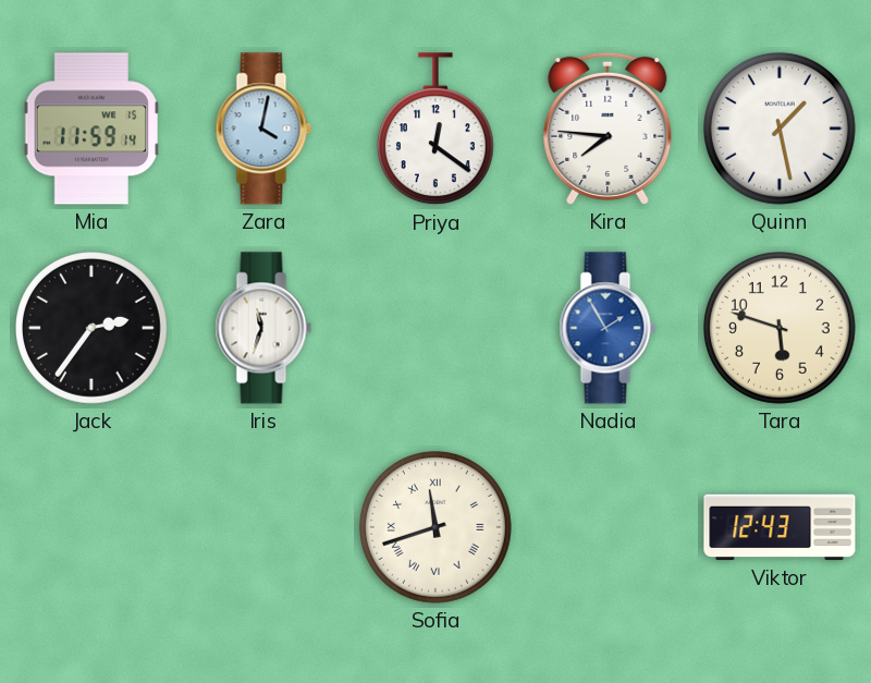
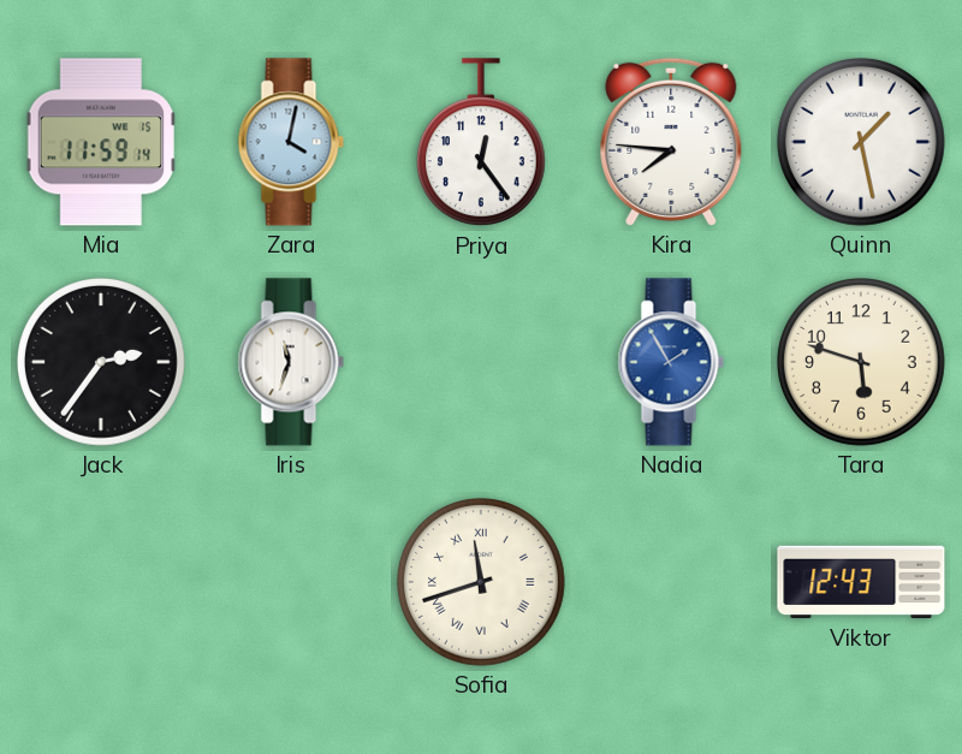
Priya: 12:21 -> 12:24 (481, 143)
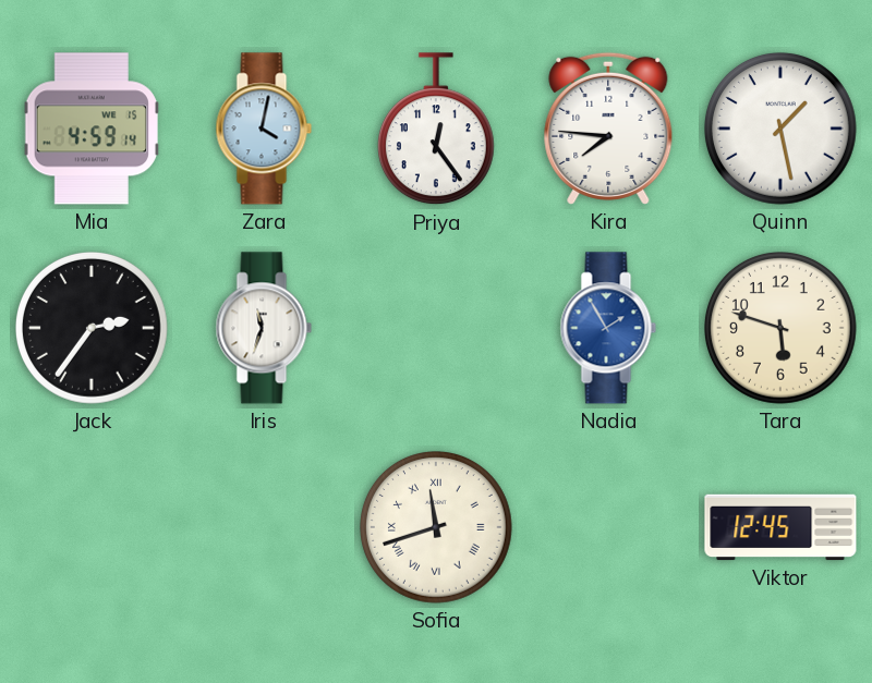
Mia: 11:59 -> 4:59 (90, 129)
Viktor: 12:43 -> 12:45 (780, 527)
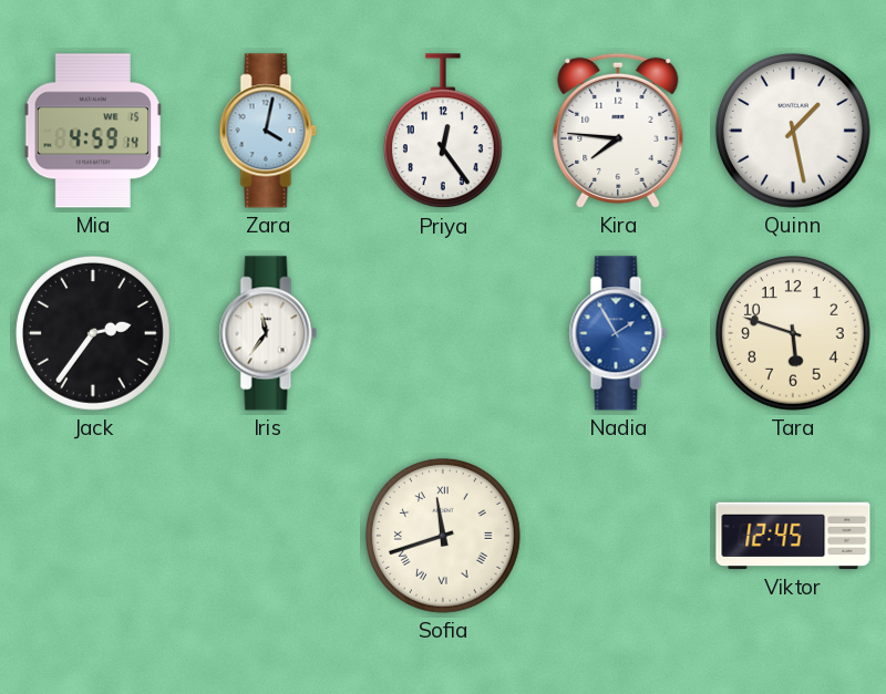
Iris: 11:33 -> 11:36 (268, 333)
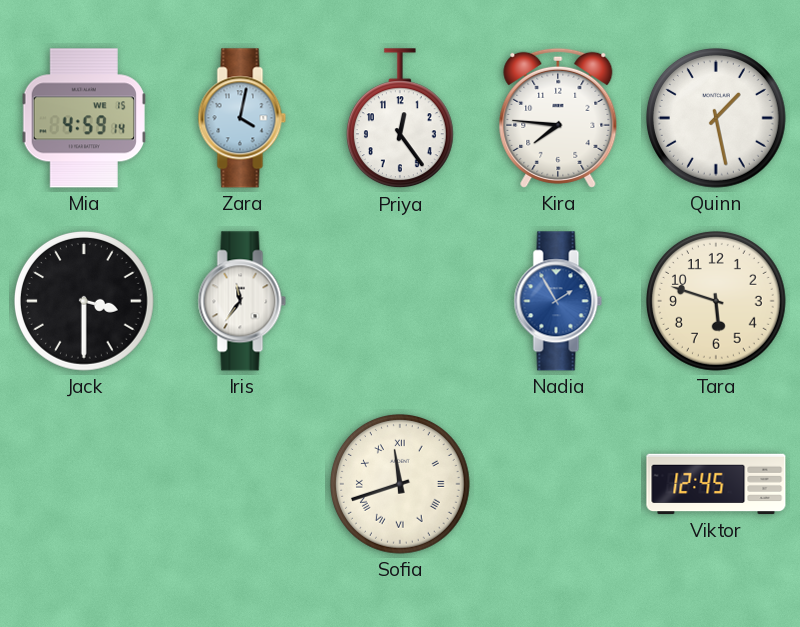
Jack: 2:36 -> 3:30 (85, 302)
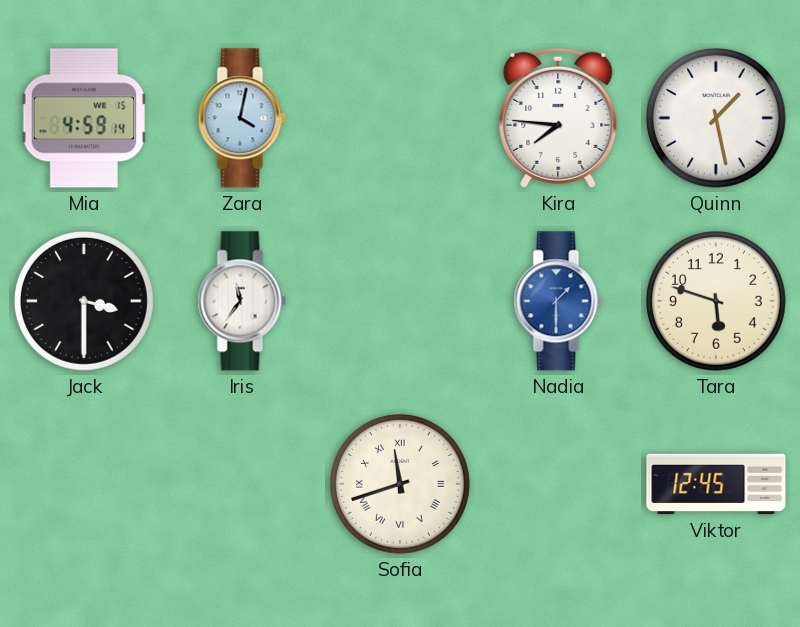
Priya: 12:24 -> none (400, 119)
Nadia: 1:55 -> 1:30 (558, 301)
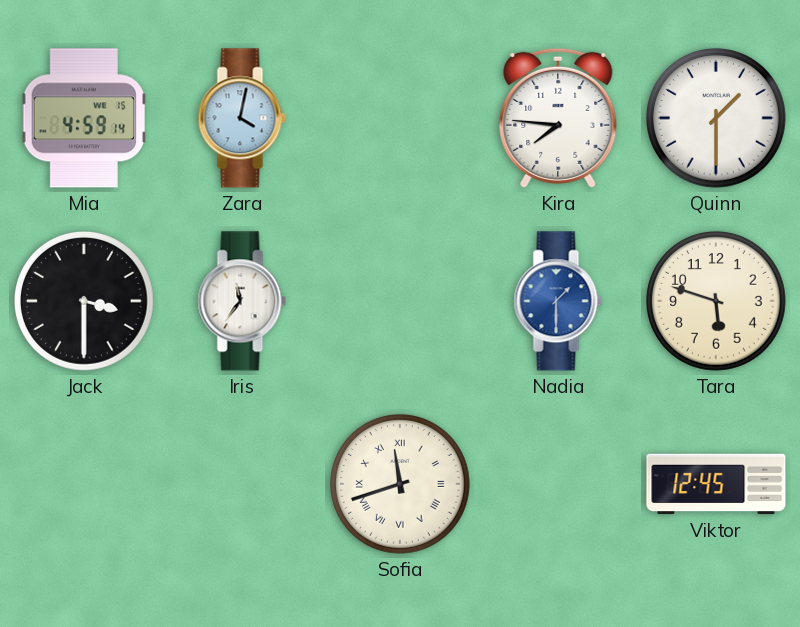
Quinn: 1:28 -> 1:30 (717, 119)
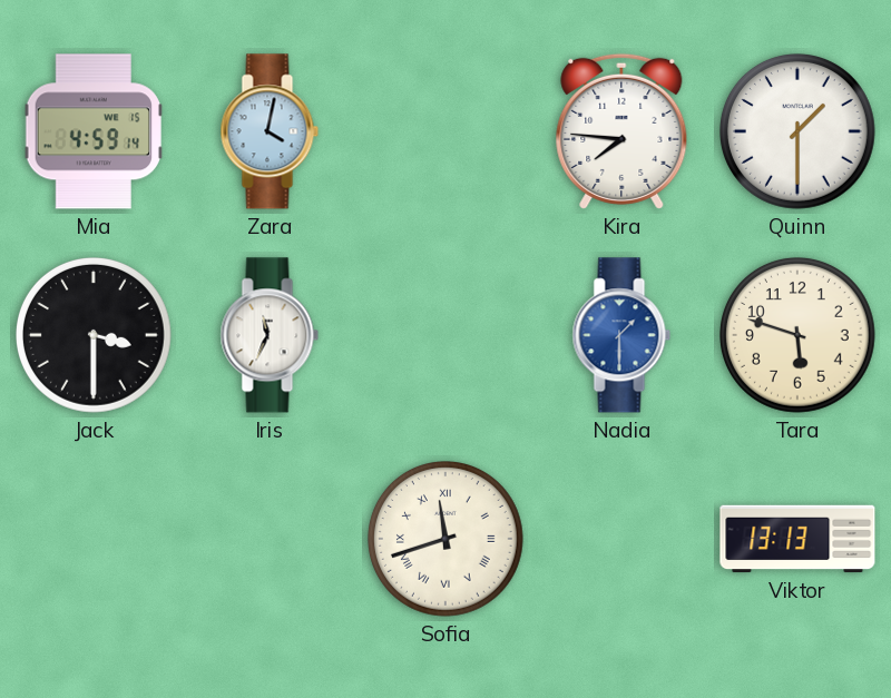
Iris: 11:36 -> 11:34 (270, 335)
Viktor: 12:45 -> 13:13 (797, 539)
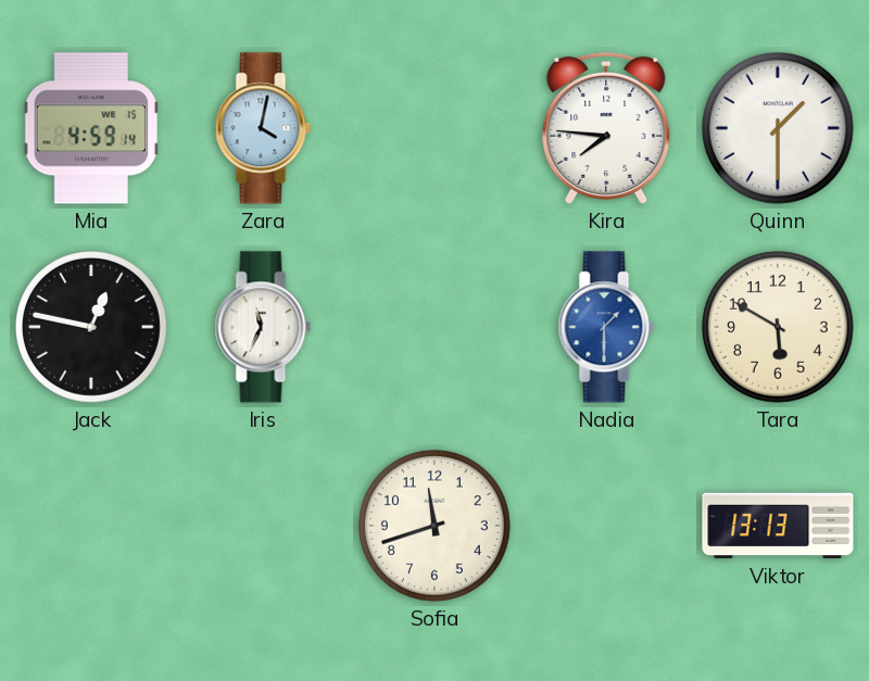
Jack: 3:30 -> 12:47 (92, 328)
Tara: 5:48 -> 5:50 (779, 328)
Sofia numerals: Roman -> Arabic (436, 527)
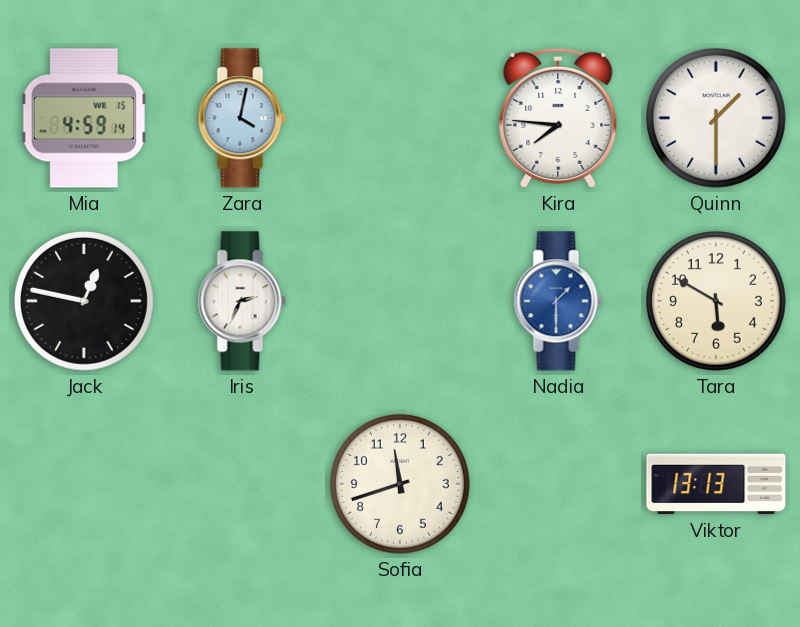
Iris: 11:34 -> 2:34 (242, 301)
